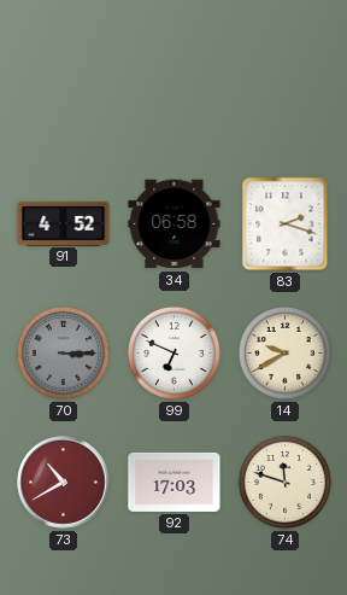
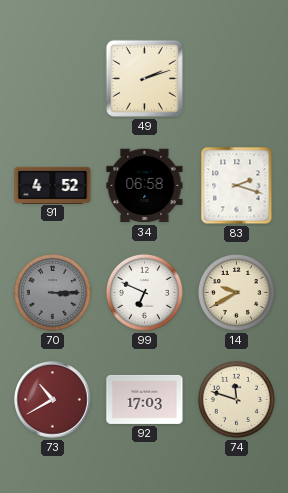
49: none -> 2:12 (144, 78)
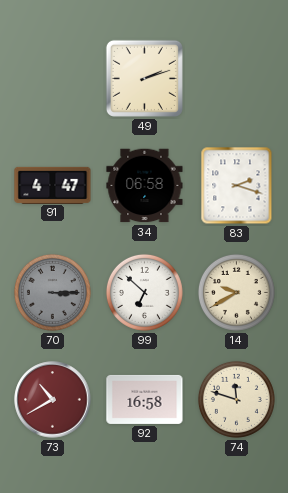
91: 4:52 -> 4:47 (53, 185)
99: 6:49 -> 6:52 (144, 292)
92: 17:03 -> 16:58 (145, 399)
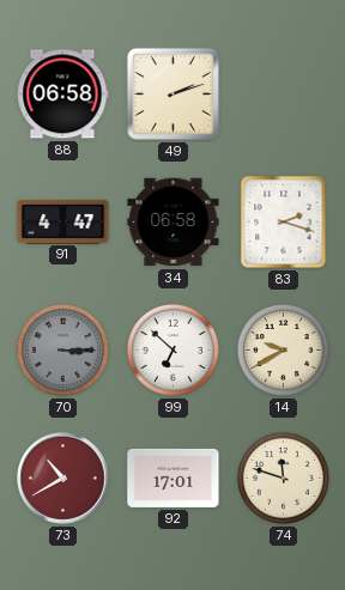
88: none -> 06:58 (63, 95)
92: 16:58 -> 17:01 (174, 478)
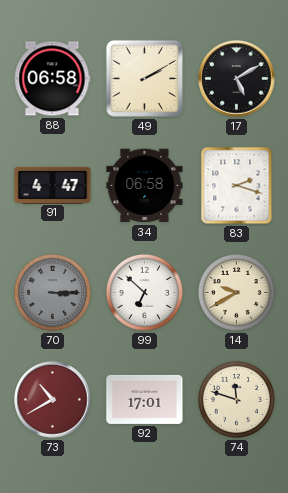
49: 2:12 -> 2:10 (144, 78)
17: none -> 5:10 (237, 79)
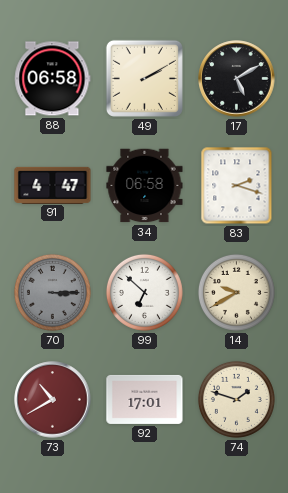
74: 11:48 -> 1:48 (236, 399)
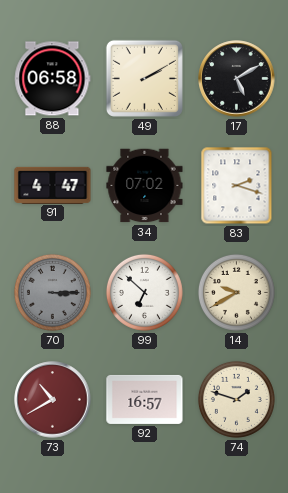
34: 06:58 -> 07:02 (145, 186)
92: 17:01 -> 16:57 (145, 399)
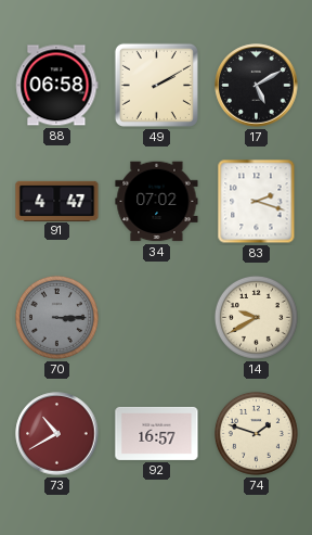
99: 6:52 -> none (144, 292)
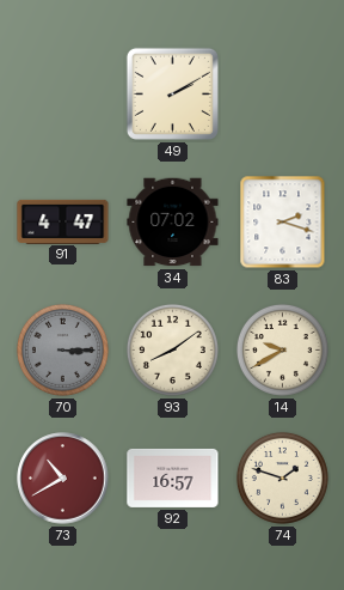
88: 06:58 -> none (57, 86)
17: 5:10 -> none (257, 86)
93: none -> 8:09 (172, 349)
